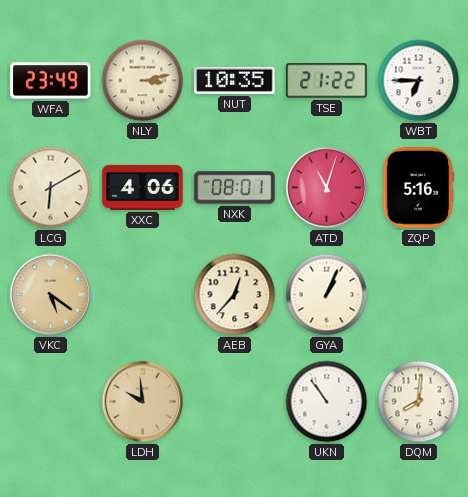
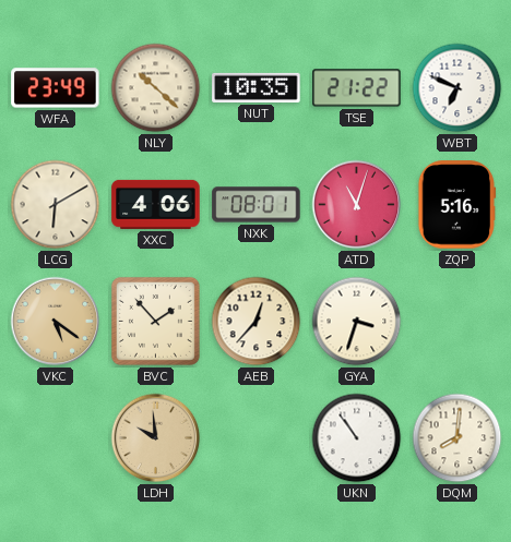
NLY: 3:13 -> 10:22 (156, 88)
WBT: 6:45 -> 6:49 (457, 88)
BVC: none -> 1:53 (155, 321)
GYA: 1:04 -> 3:33 (357, 322)
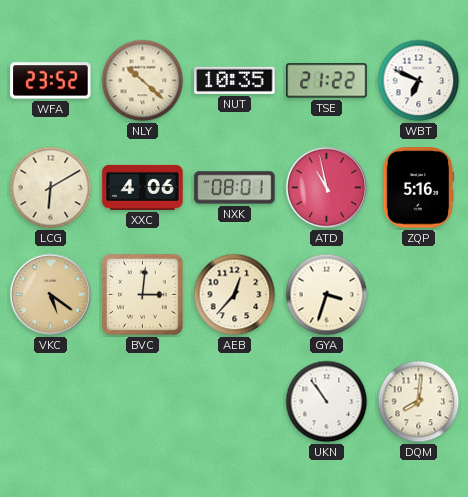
WFA: 23:49 -> 23:52 (51, 81)
ATD: 11:03 -> 10:58 (327, 188)
BVC: 1:53 -> 3:01 (142, 294)
LDH: 9:59 -> none (156, 438)
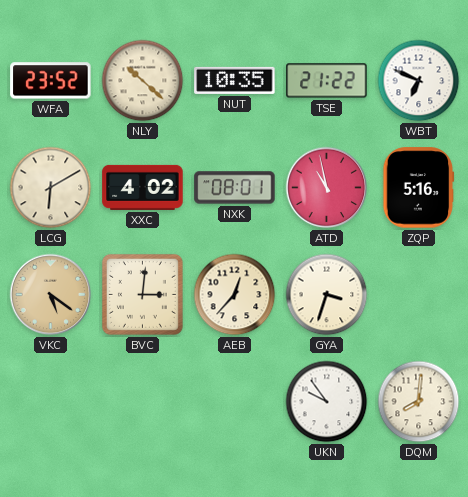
XXC: 4:06 -> 4:02 (143, 187)
UKN: 10:54 -> 9:54 (327, 402)
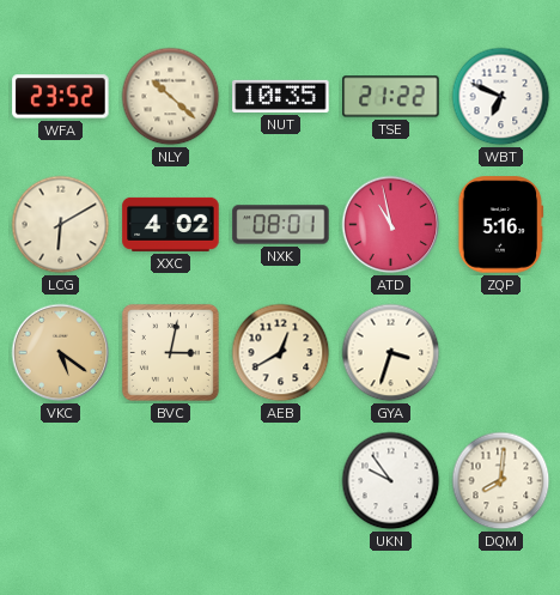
BVC: 3:01 -> 3:02 (170, 352)
AEB: 12:37 -> 12:40 (281, 353)
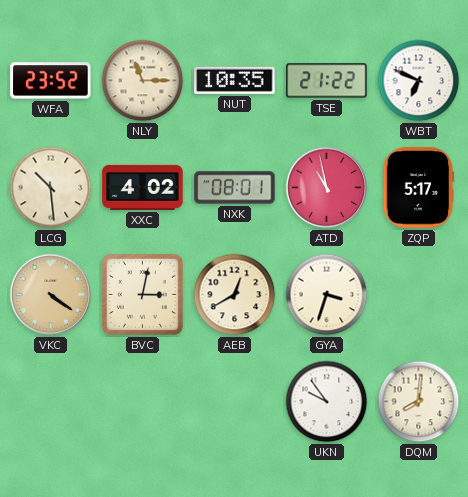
NLY: 10:22 -> 11:15 (143, 81)
LCG: 6:10 -> 10:29 (51, 188)
ZQP: 5:16 -> 5:17 (419, 188)
VKC: 5:21 -> 4:21 (51, 295)
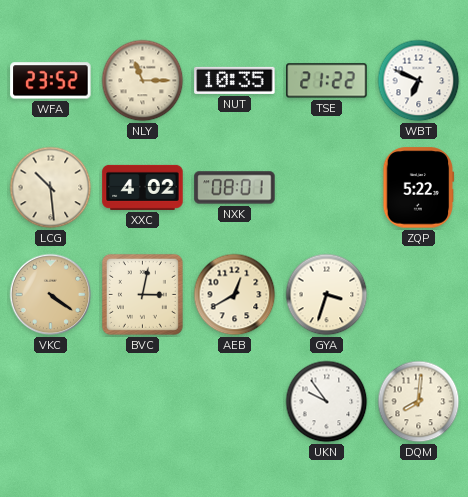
ATD: 10:58 -> none (327, 188)
ZQP: 5:17 -> 5:22 (419, 188)
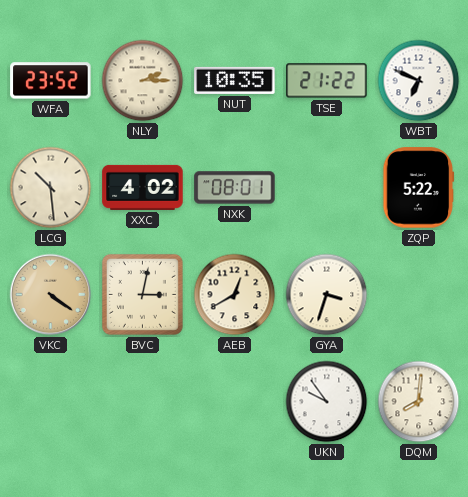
NLY: 11:15 -> 2:15 (143, 81)
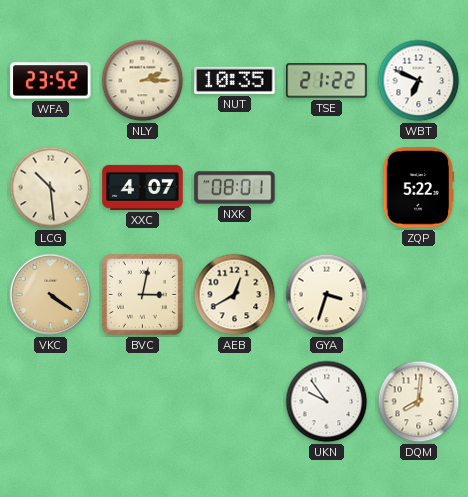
XXC: 4:02 -> 4:07 (143, 187)
